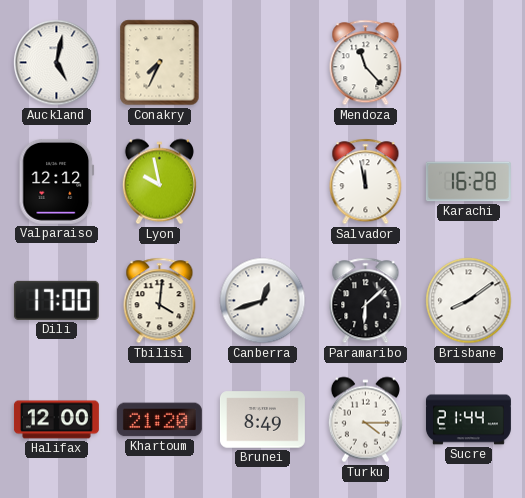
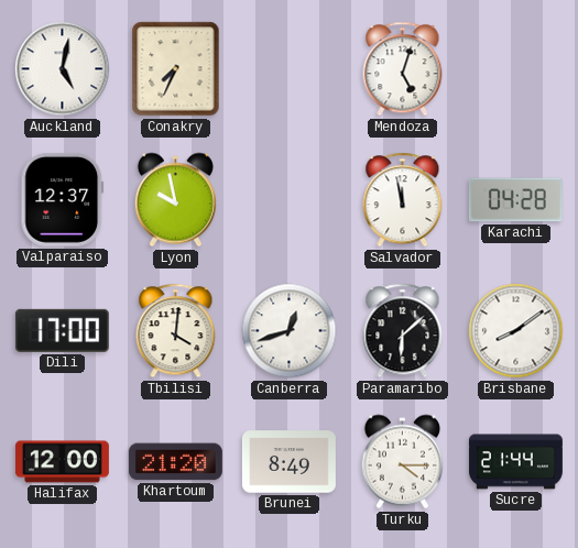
Mendoza: 11:23 -> 5:03 (403, 69)
Valparaiso: 12:12 -> 12:37 (63, 199)
Karachi: 16:28 -> 04:28 (515, 200)
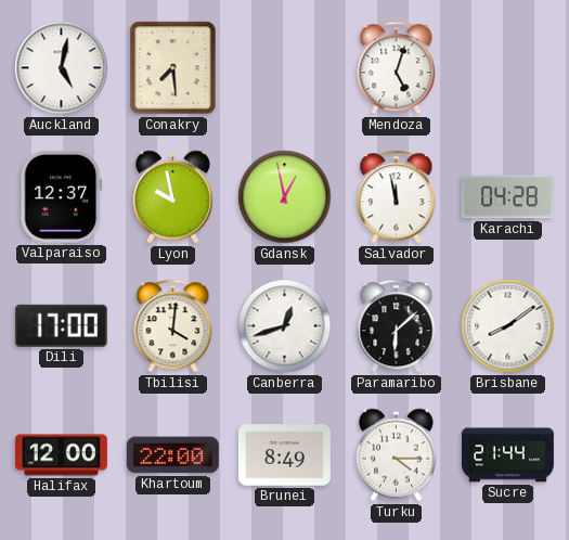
Conakry: 7:34 -> 7:29 (173, 68)
Gdansk: none -> 12:58 (285, 197)
Khartoum: 21:20 -> 22:00 (172, 455)
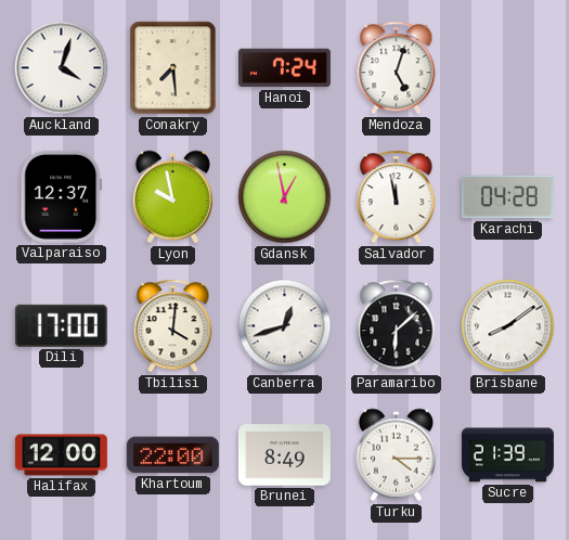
Auckland: 5:02 -> 4:03 (62, 68)
Hanoi: none -> 7:24 (284, 68)
Sucre: 21:44 -> 21:39 (507, 455)
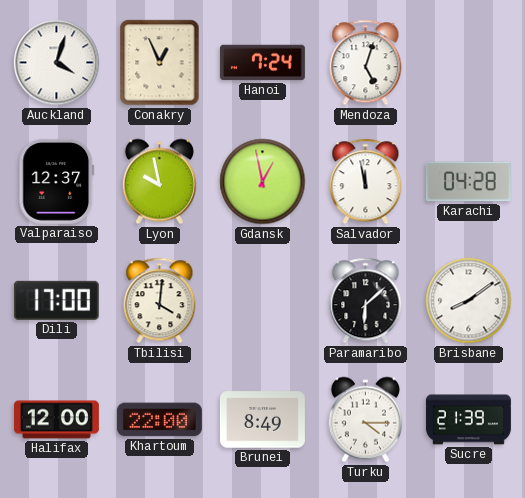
Conakry: 7:29 -> 12:56 (160, 63)
Canberra: 12:42 -> none (285, 326)
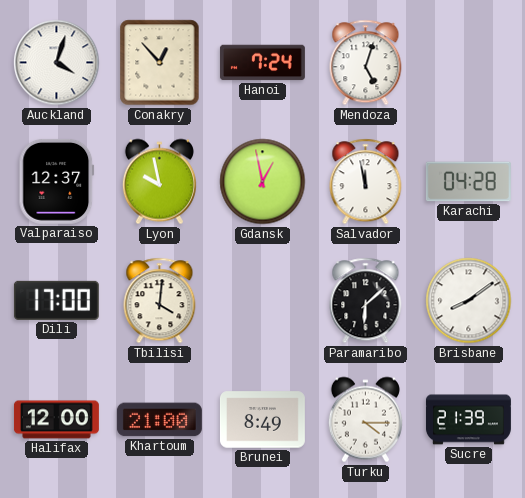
Conakry: 12:56 -> 12:53 (160, 63)
Khartoum: 22:00 -> 21:00 (159, 420)
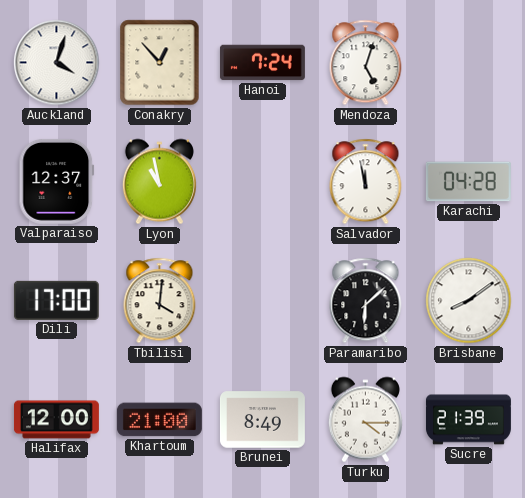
Lyon: 9:58 -> 10:58 (159, 182)
Gdansk: 12:58 -> none (263, 182)
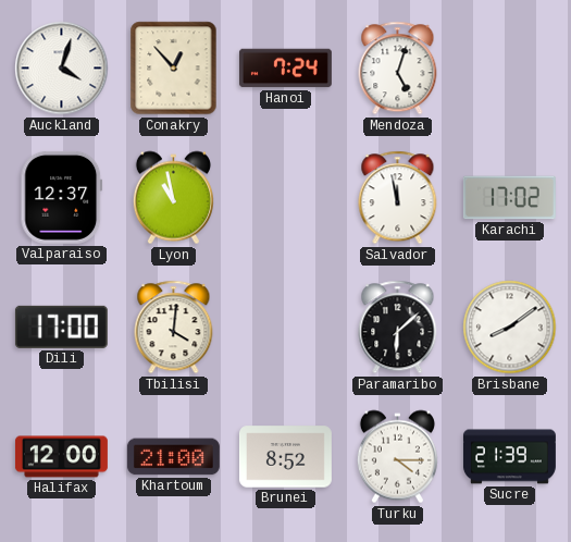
Karachi: 04:28 -> 17:02 (509, 198)
Brunei: 8:49 -> 8:52 (285, 457)
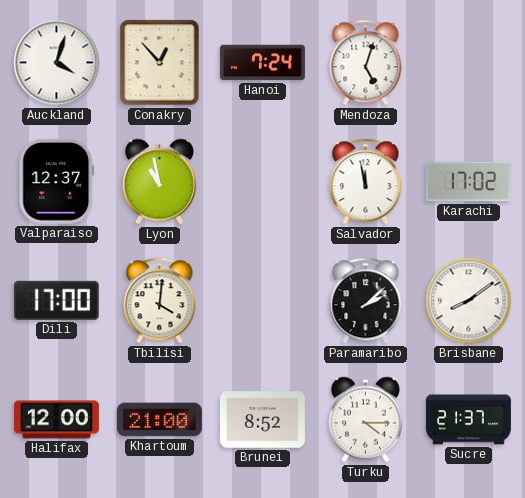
Paramaribo: 6:08 -> 2:08 (366, 301)
Sucre: 21:39 -> 21:37 (468, 420)
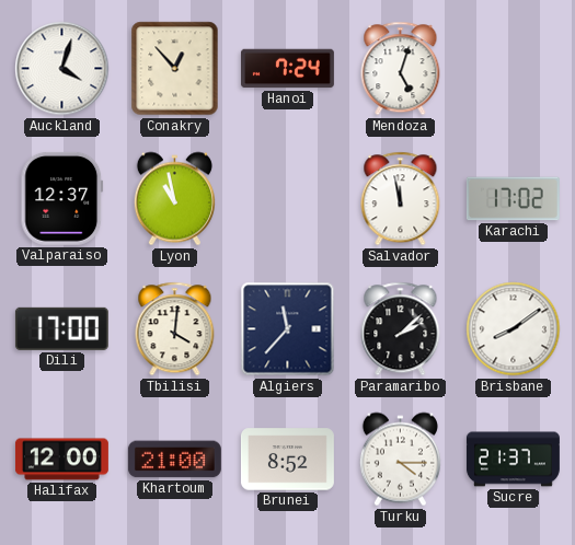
Algiers: none -> 11:37 (288, 329)
